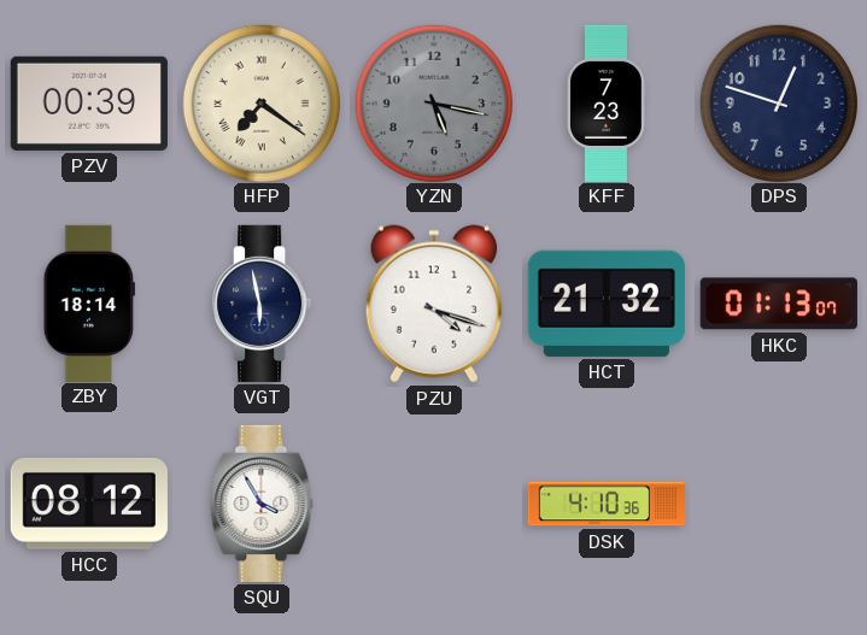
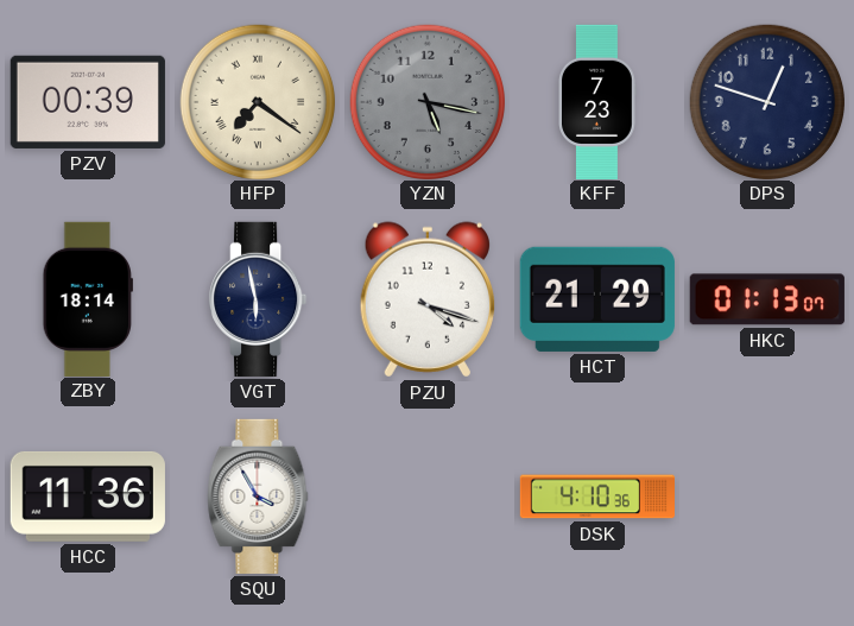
HCT: 21:32 -> 21:29 (597, 299)
HCC: 08:12 -> 11:36 (88, 497)
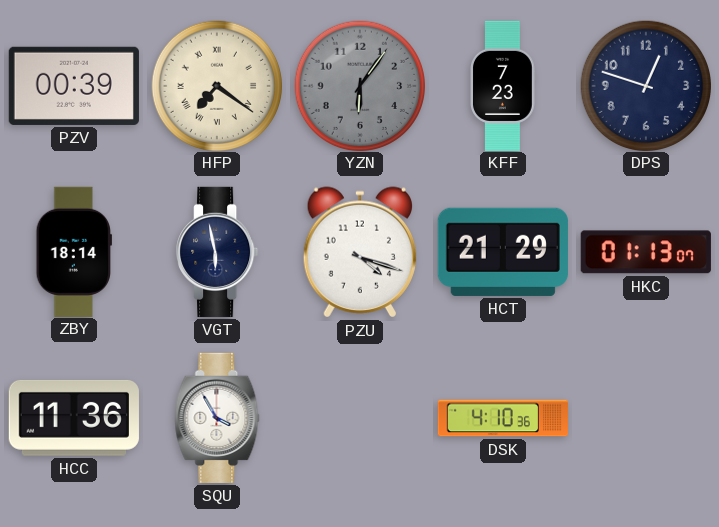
YZN: 5:17 -> 6:06 (359, 85)
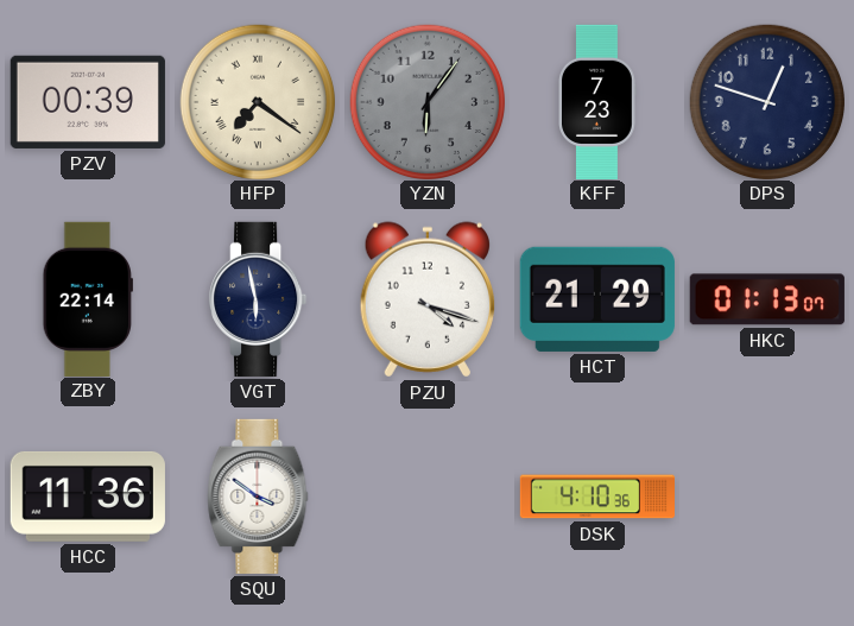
ZBY: 18:14 -> 22:14 (88, 298)
SQU: 3:55 -> 3:51 (258, 497)
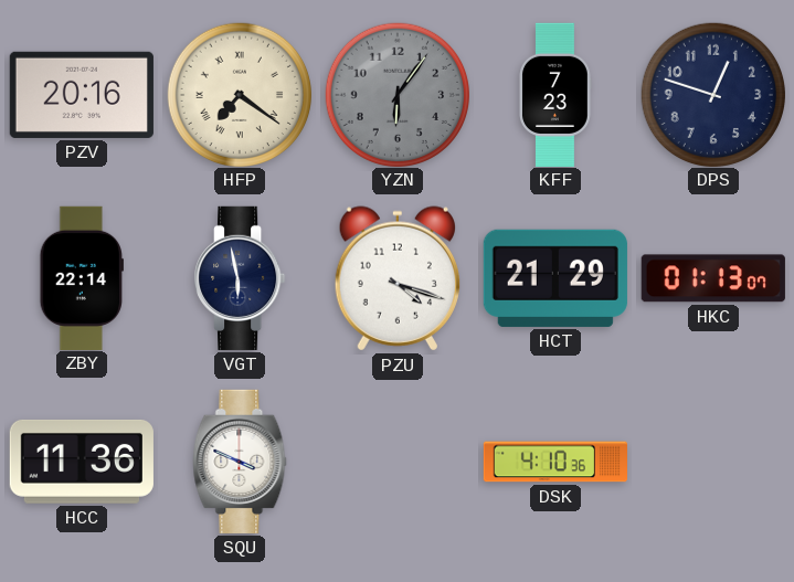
PZV: 00:39 -> 20:16 (82, 95)
SQU: 3:51 -> 3:49 (240, 462)
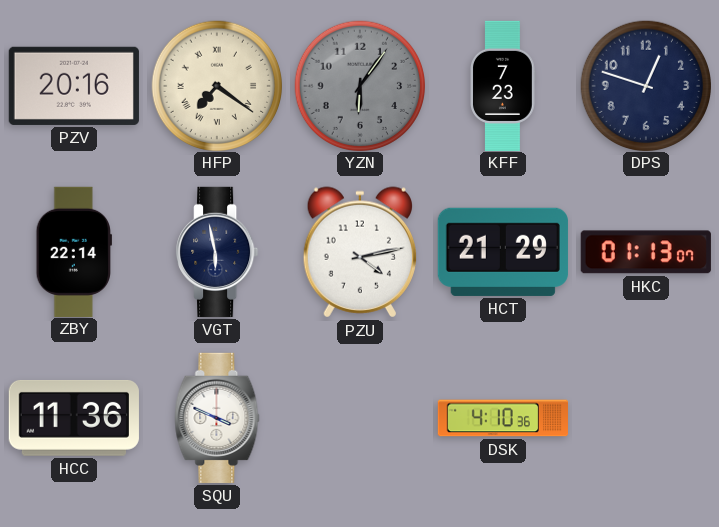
PZU: 4:18 -> 4:13 (359, 252)
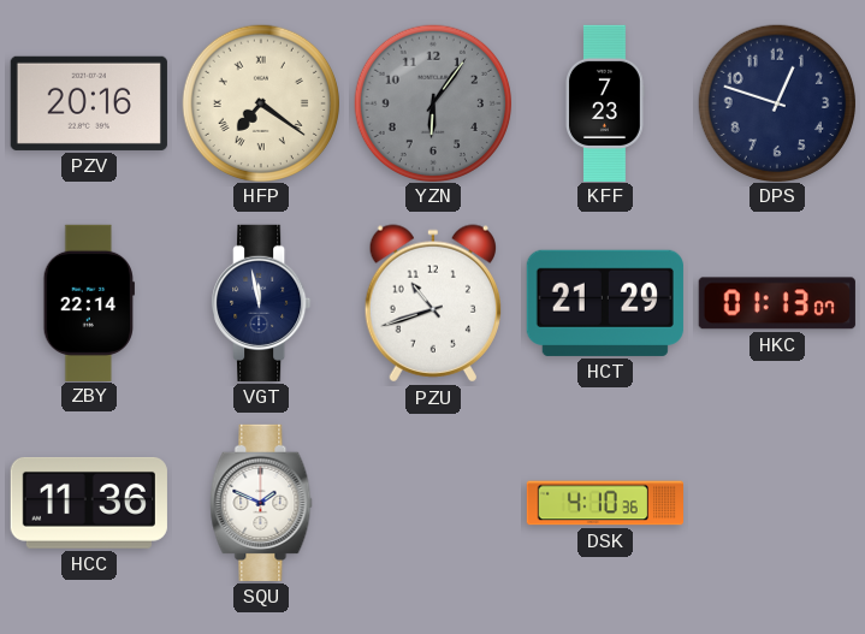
VGT: 5:58 -> 11:58 (261, 303)
PZU: 4:13 -> 10:42 (432, 303)
SQU: 3:49 -> 1:49 (261, 503)
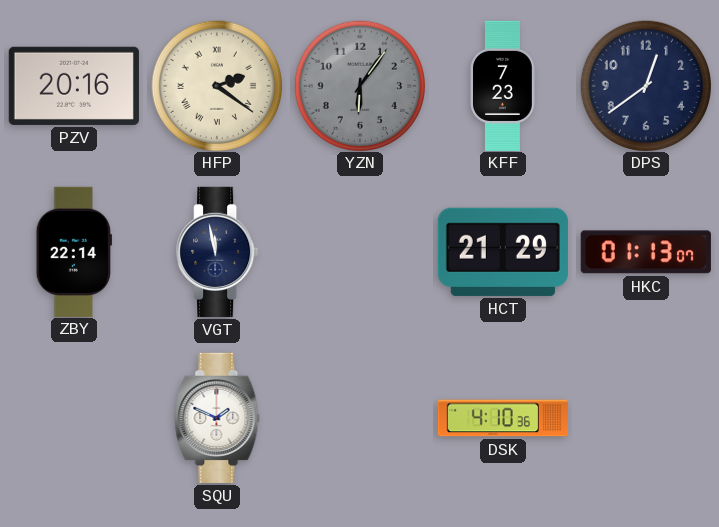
HFP: 7:21 -> 2:21 (216, 85)
DPS: 12:48 -> 12:39 (645, 85)
PZU: 10:42 -> none (432, 303)
HCC: 11:36 -> none (89, 503)
